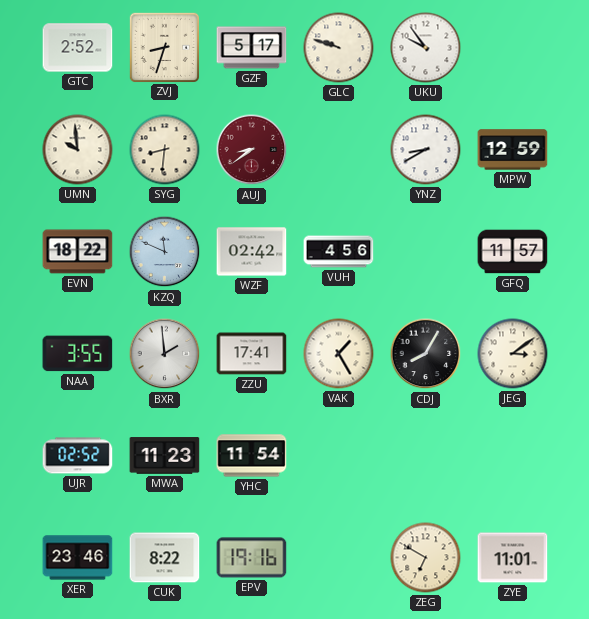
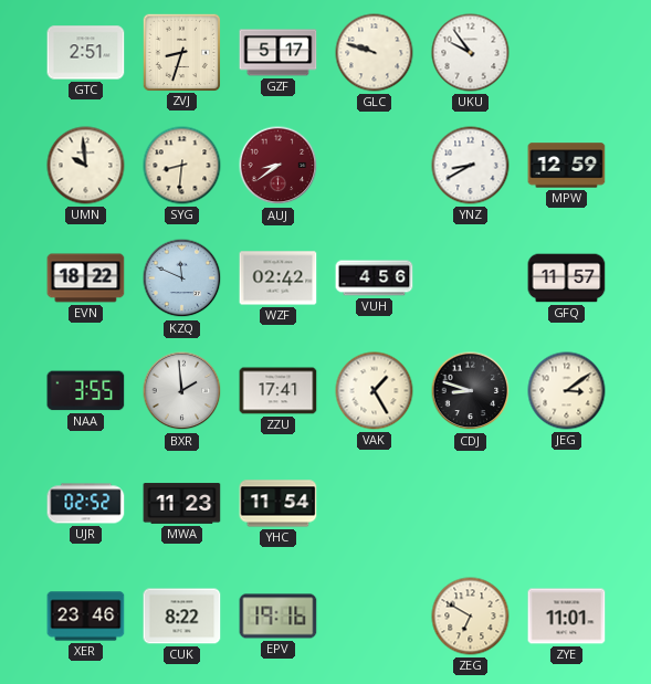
GTC: 2:52 -> 2:51 (86, 53)
CDJ: 8:05 -> 8:48 (471, 391)
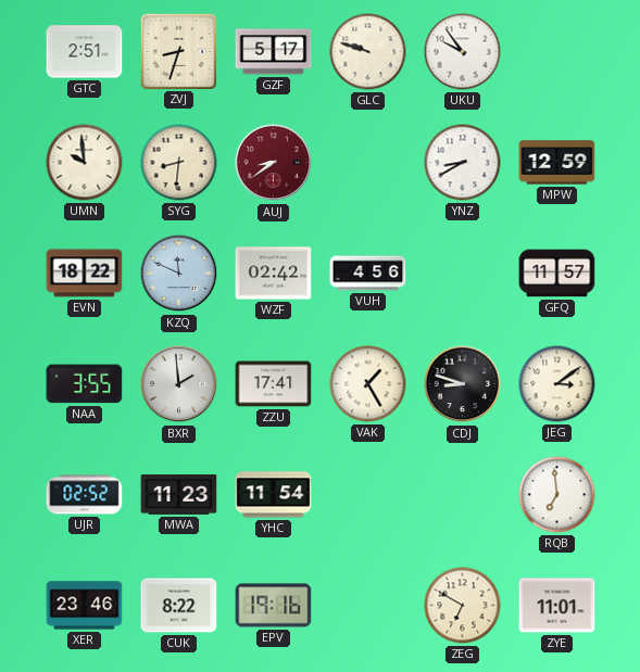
RQB: none -> 6:59 (557, 495)
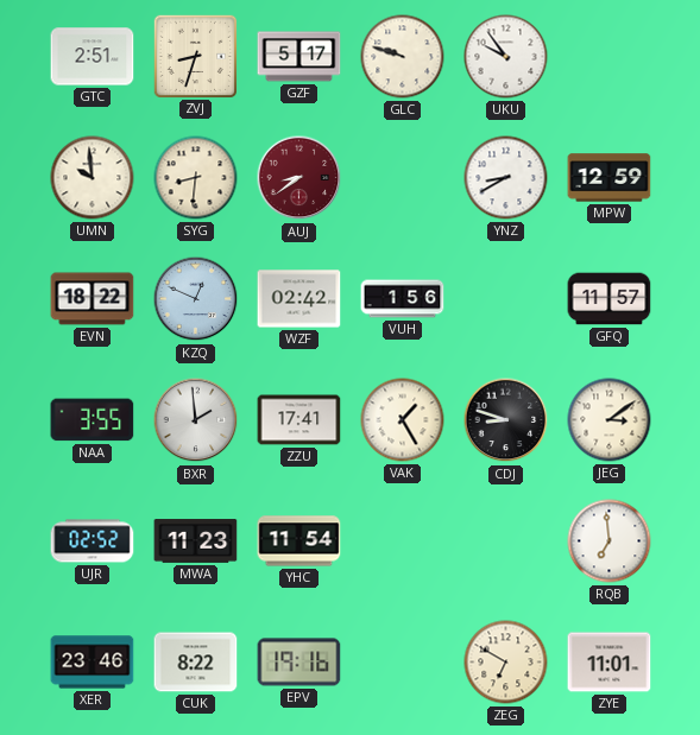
KZQ: 11:49 -> 12:49 (196, 299)
VUH: 4:56 -> 1:56 (403, 299)
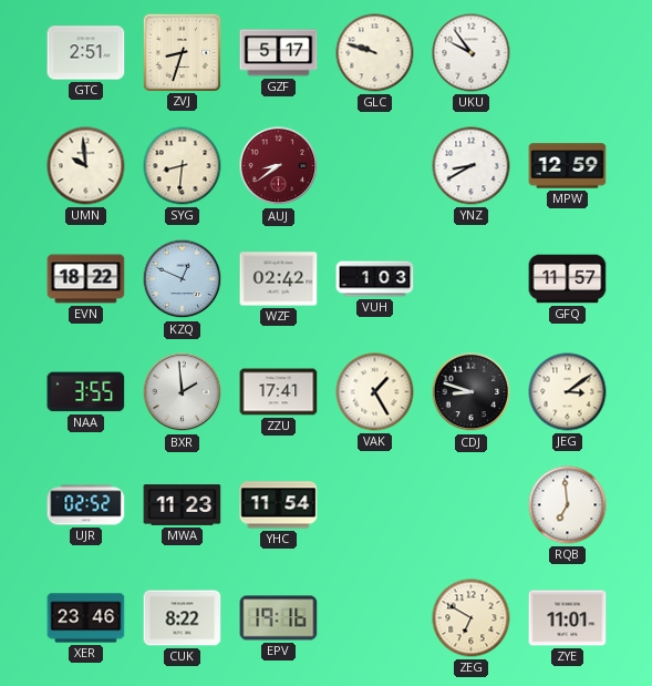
VUH: 1:56 -> 1:03 (375, 279)
